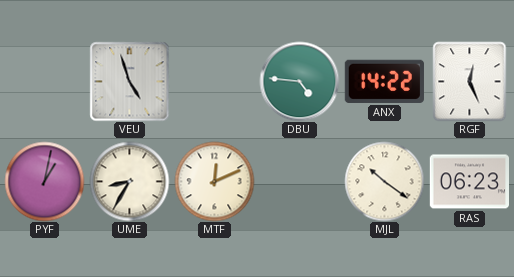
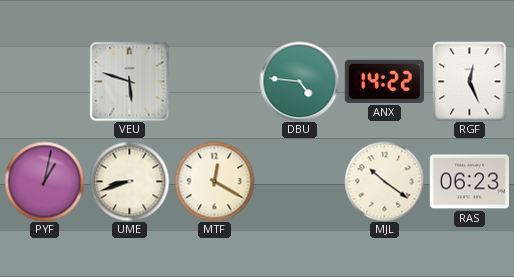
VEU: 4:57 -> 5:48 (129, 81)
UME: 8:35 -> 8:42 (129, 181)
MTF: 12:11 -> 12:20 (214, 181)
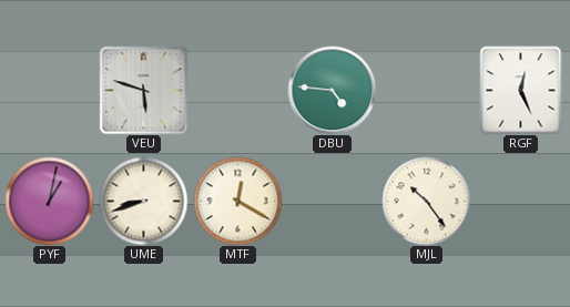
ANX: 14:22 -> none (384, 81)
MJL: 10:21 -> 10:24 (426, 201)
RAS: 06:23 -> none (469, 182)
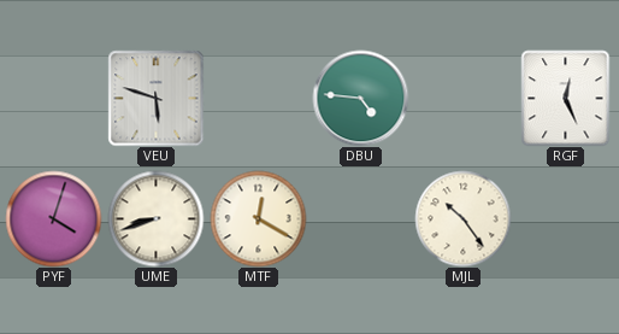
PYF: 1:02 -> 4:03 (53, 218)
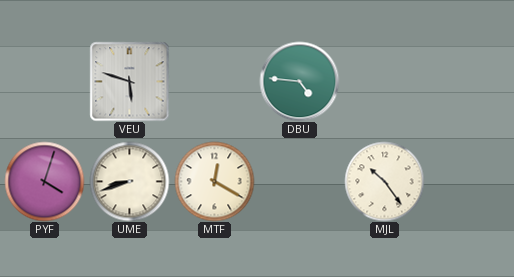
RGF: 12:26 -> none (566, 98)
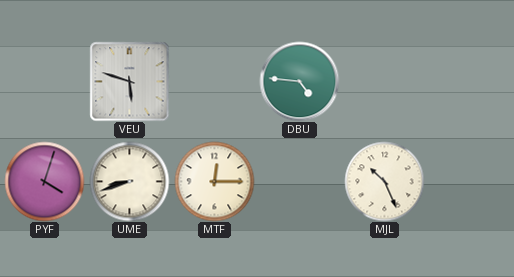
MTF: 12:20 -> 12:15 (214, 181)
MJL: 10:24 -> 10:26 (384, 181)
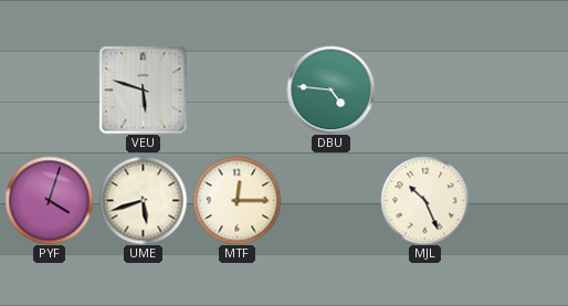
UME: 8:42 -> 5:42 (143, 200)
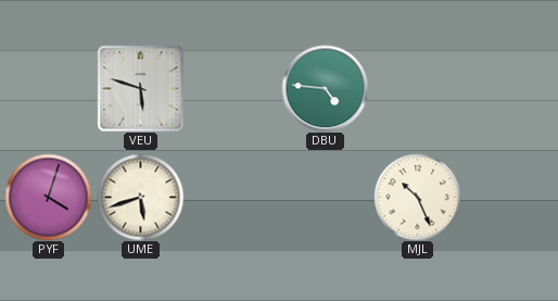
MTF: 12:15 -> none (236, 200)
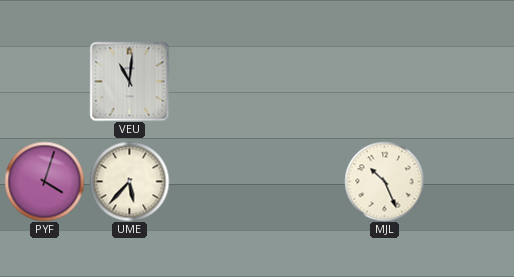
VEU: 5:48 -> 11:01 (129, 81)
DBU: 4:46 -> none (325, 88)
UME: 5:42 -> 5:37 (129, 181)
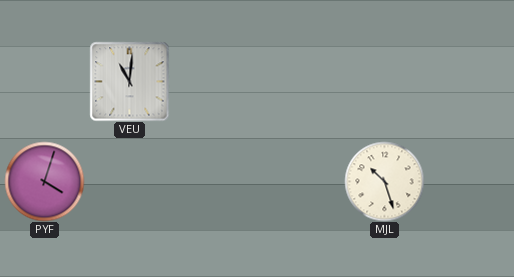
UME: 5:37 -> none (129, 181)
MJL: 10:26 -> 10:27 (384, 181)
